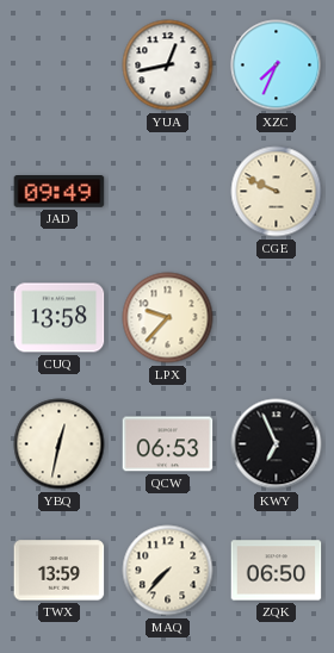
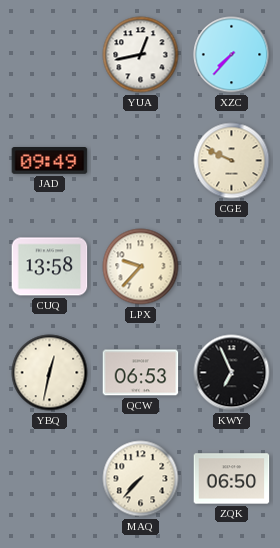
XZC: 7:34 -> 7:37 (232, 55)
TWX: 13:59 -> none (60, 571)
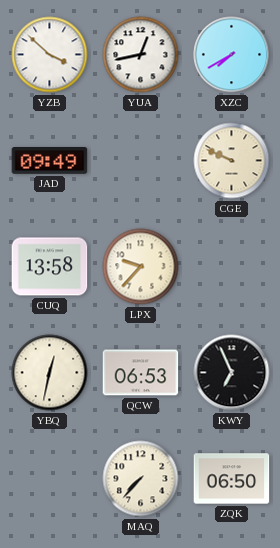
YZB: none -> 3:52 (50, 55)
XZC: 7:37 -> 7:40 (232, 55)
